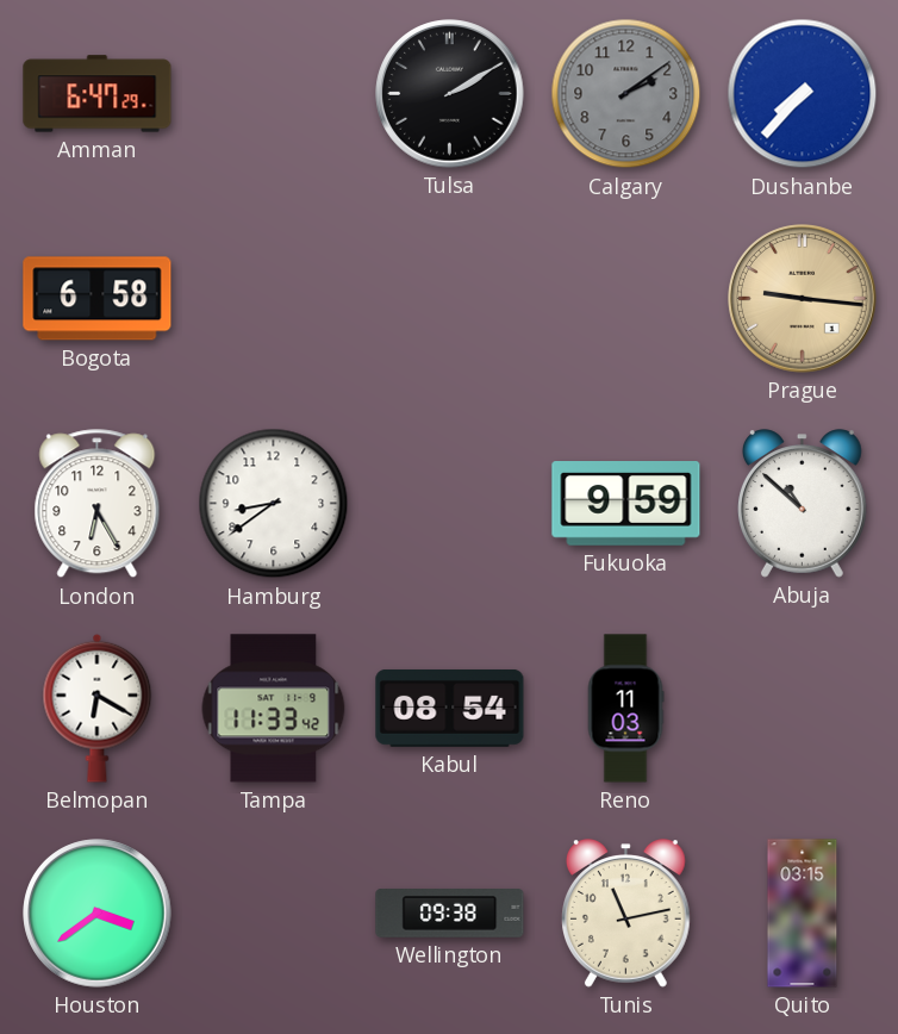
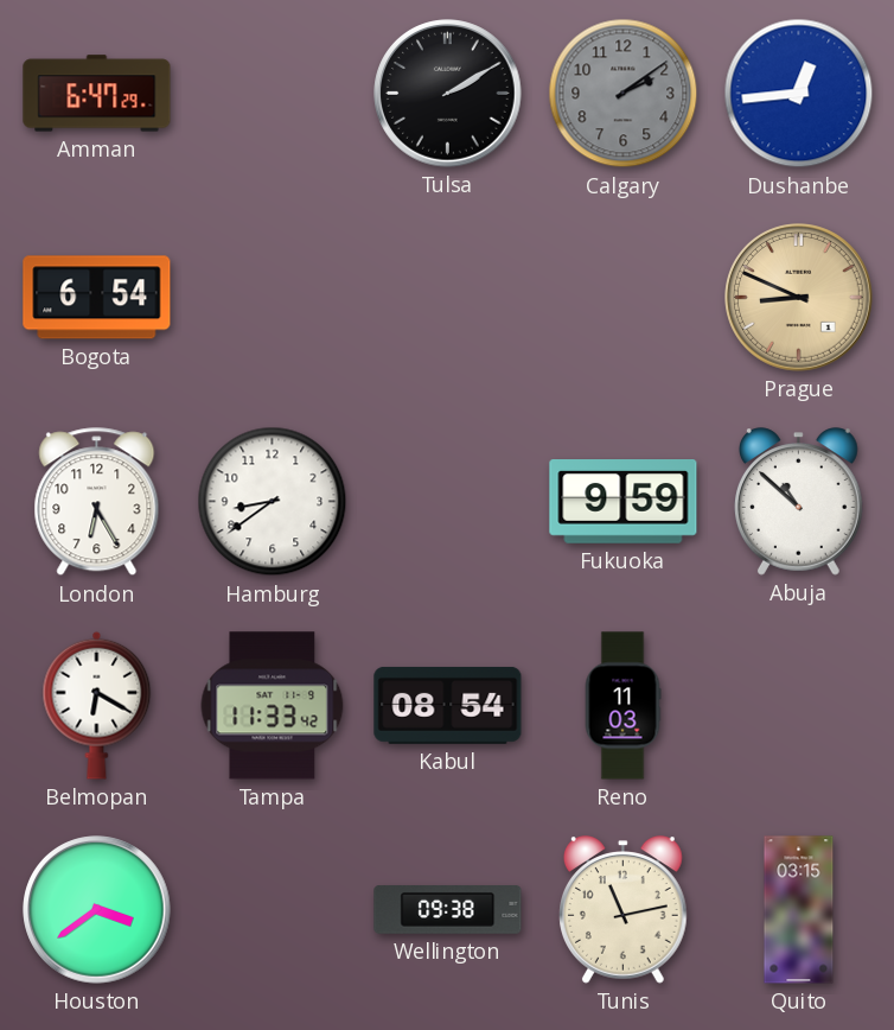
Dushanbe: 7:37 -> 12:44 (799, 94)
Bogota: 6:58 -> 6:54 (97, 298)
Prague: 9:16 -> 8:49 (799, 298)
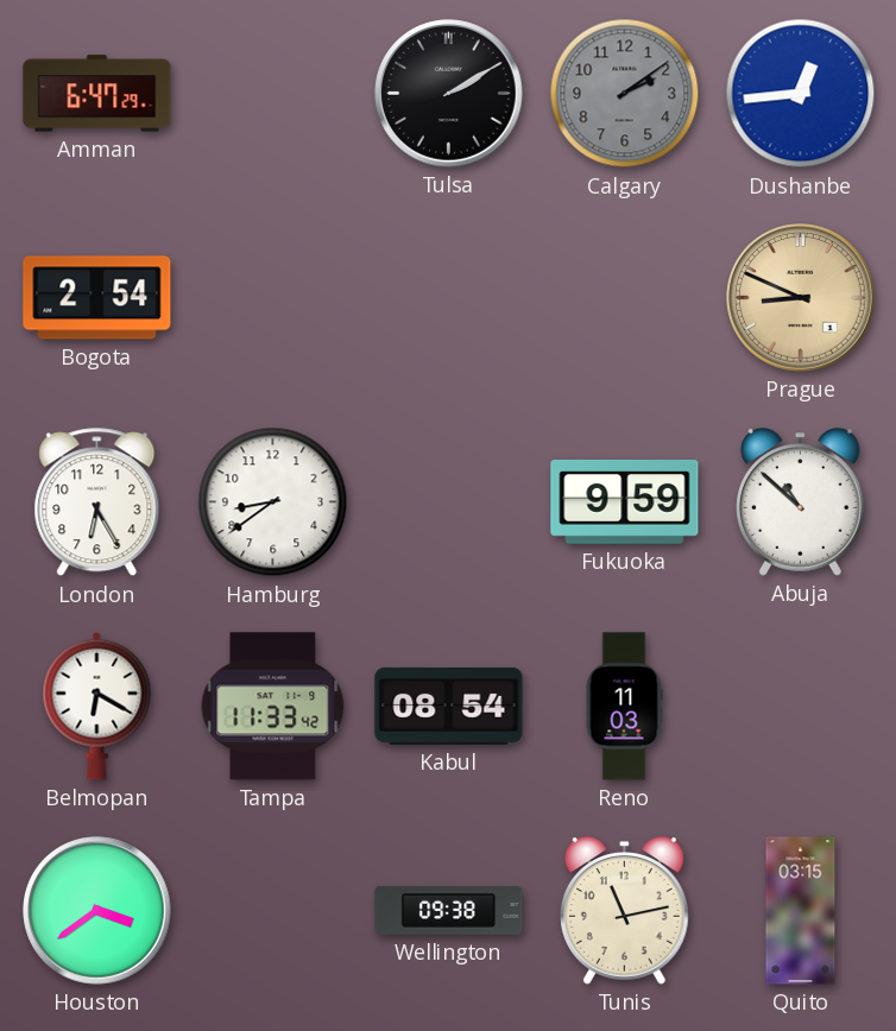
Bogota: 6:54 -> 2:54 (97, 298)
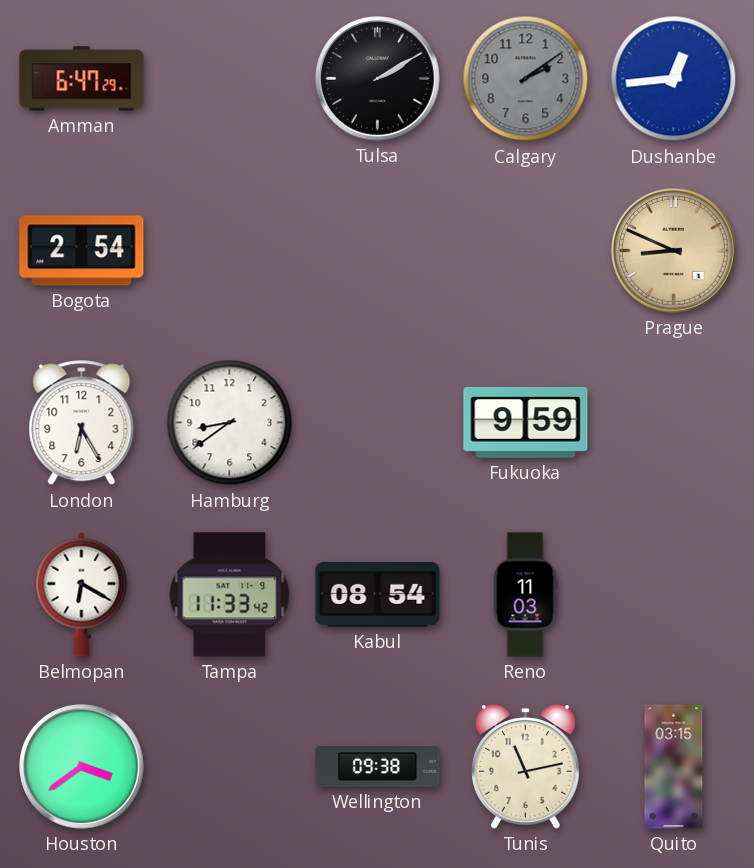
Abuja: 10:52 -> none (801, 502)
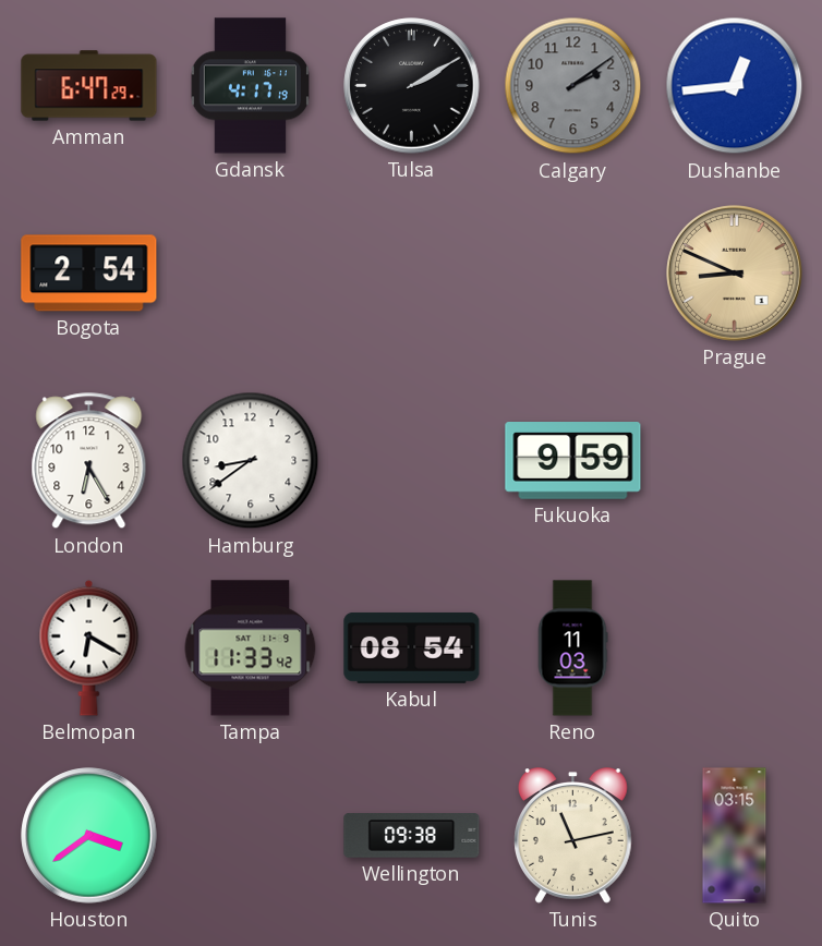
Gdansk: none -> 4:17 (251, 86)
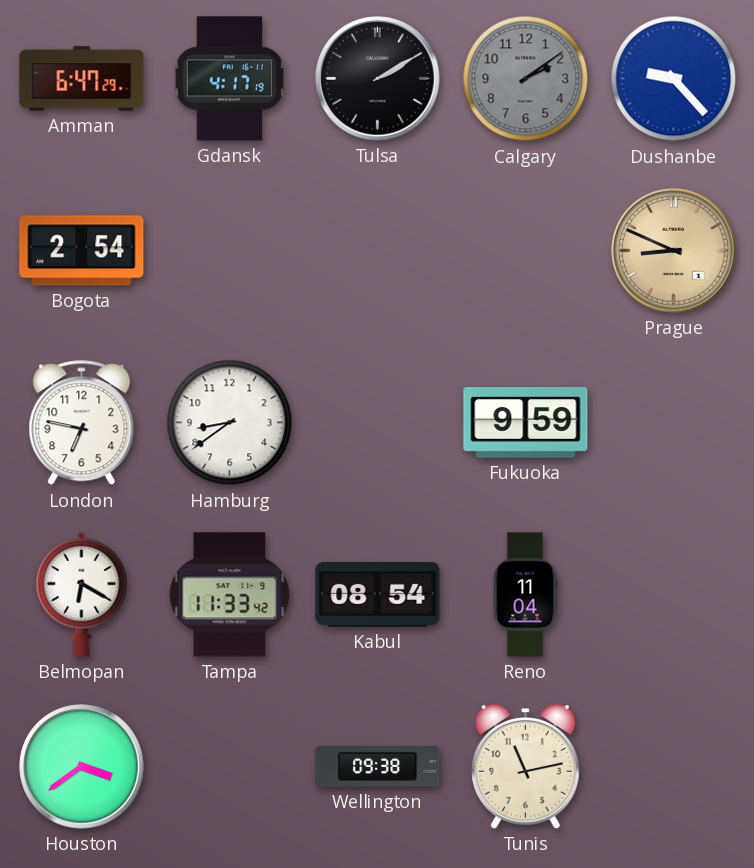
Dushanbe: 12:44 -> 9:23 (674, 79)
London: 6:25 -> 6:47 (82, 423)
Reno: 11:03 -> 11:04 (525, 595)
Quito: 03:15 -> none (735, 836)
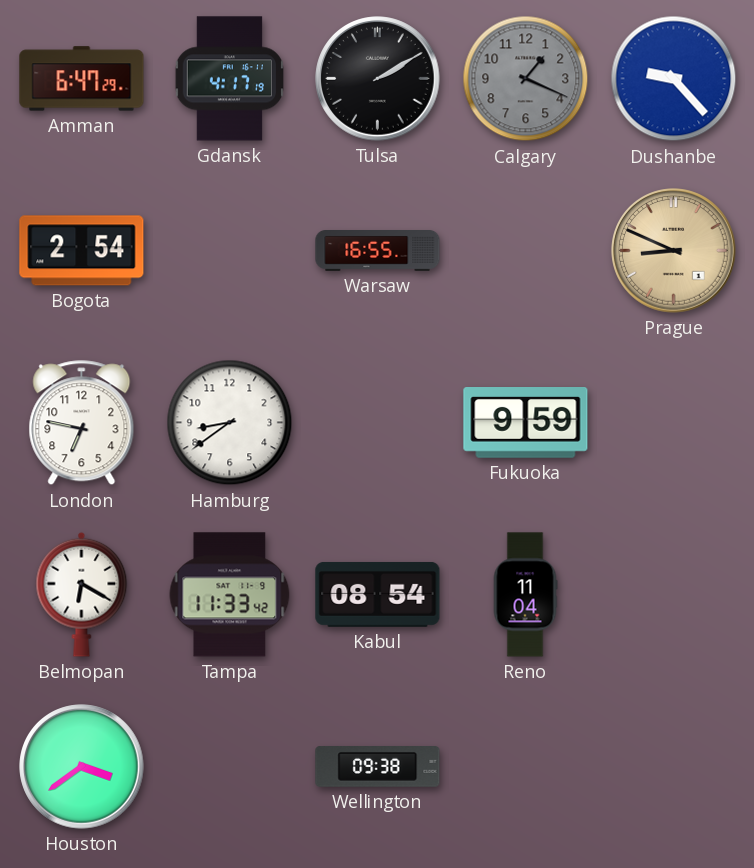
Calgary: 2:09 -> 1:19 (526, 79)
Warsaw: none -> 16:55 (378, 251)
Tunis: 11:13 -> none (526, 767)
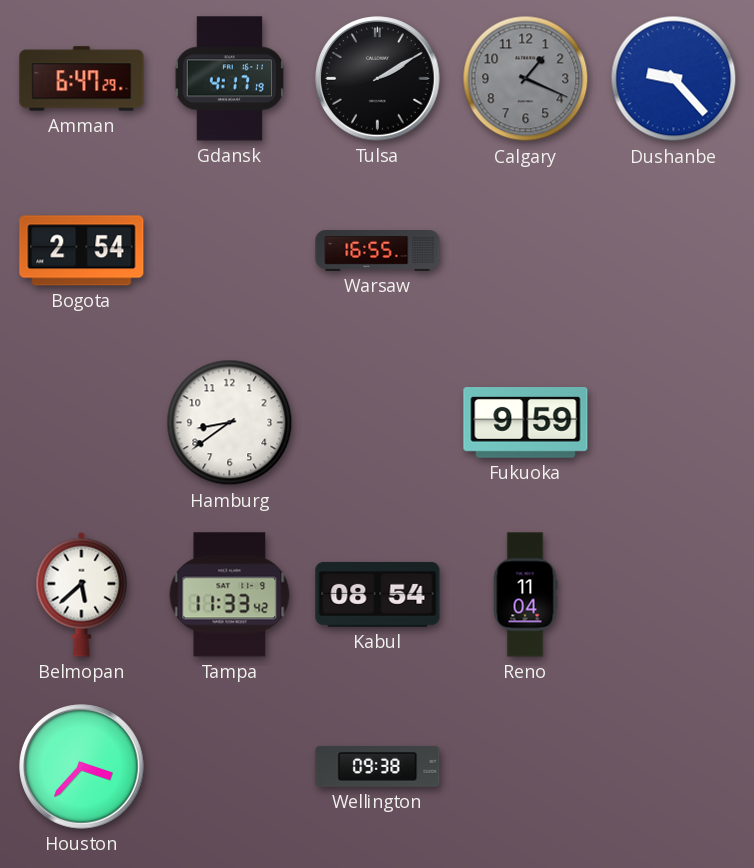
Prague: 8:49 -> none (674, 251)
London: 6:47 -> none (82, 423)
Belmopan: 6:20 -> 5:38 (82, 594)
Houston: 3:39 -> 3:37 (82, 767)
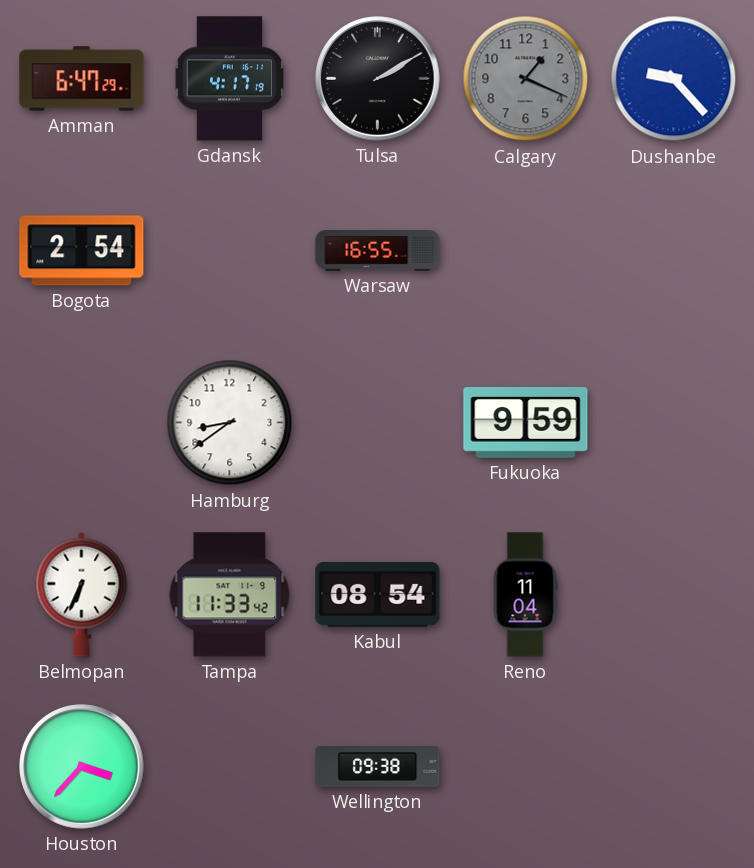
Belmopan: 5:38 -> 6:34 (82, 594)
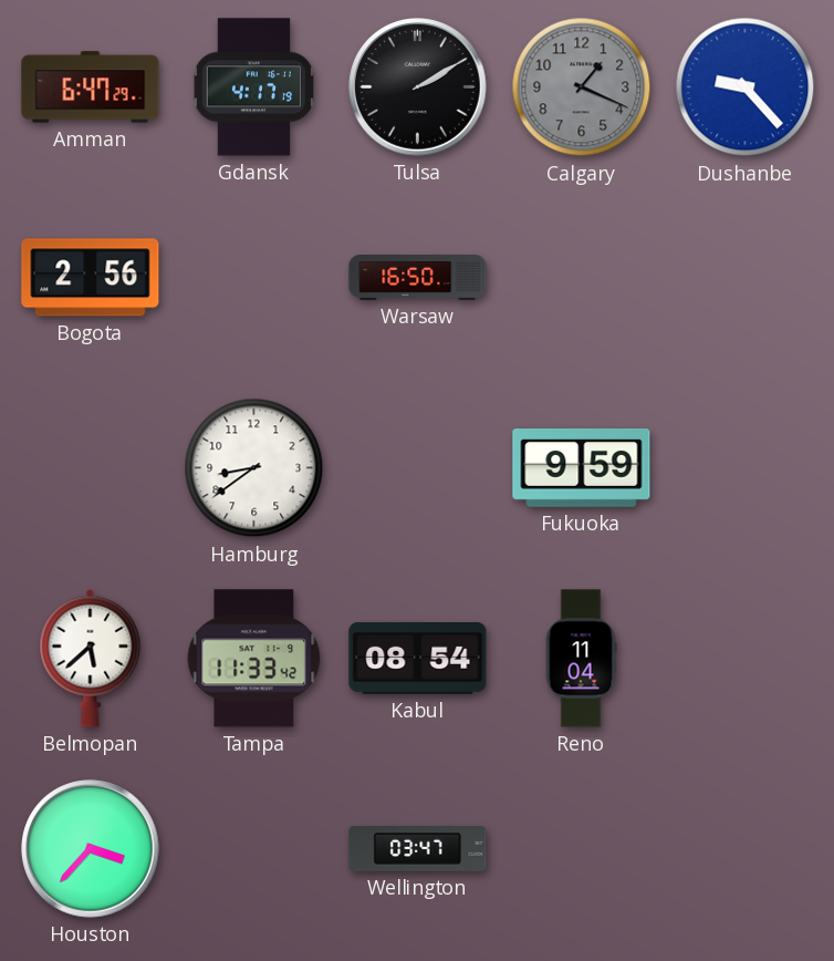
Bogota: 2:54 -> 2:56 (91, 278)
Warsaw: 16:55 -> 16:50 (418, 278)
Belmopan: 6:34 -> 5:38 (91, 658)
Wellington: 09:38 -> 03:47 (418, 849)
